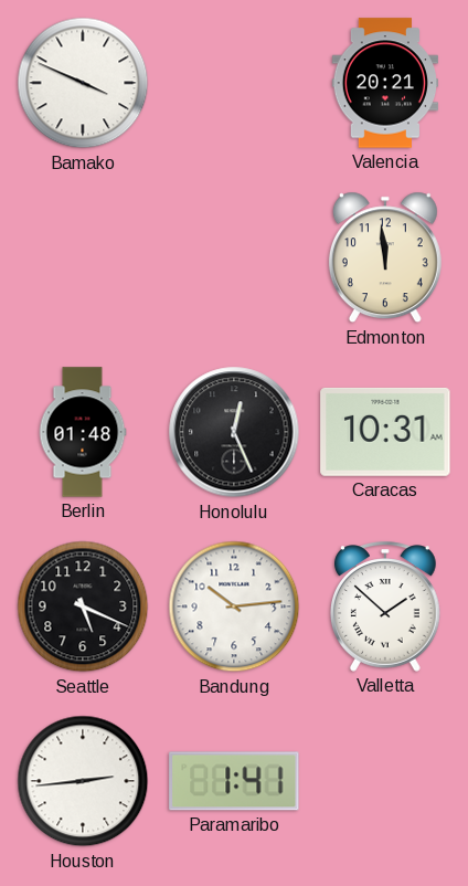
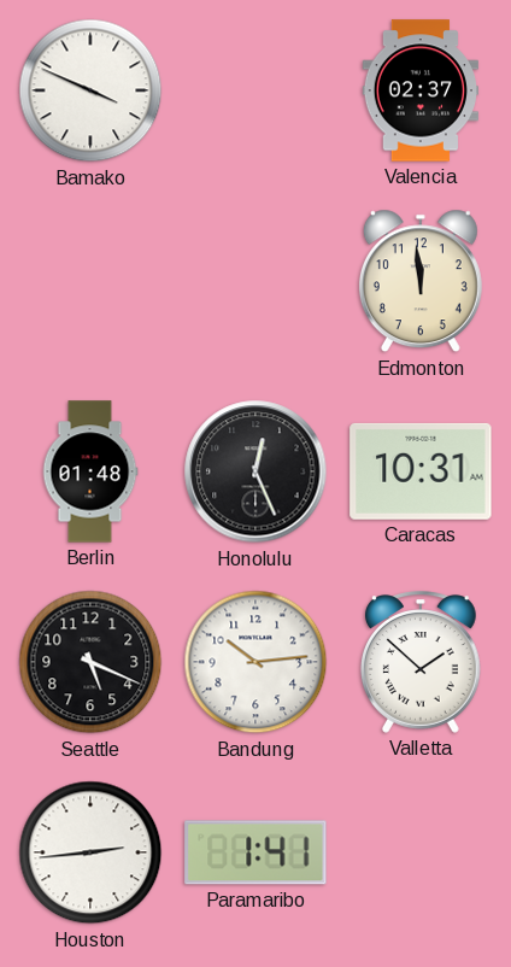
Valencia: 20:21 -> 02:37 (419, 90)
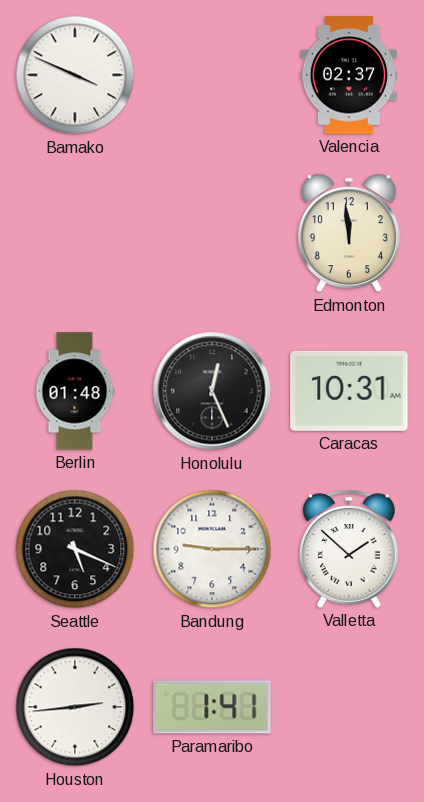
Bandung: 10:14 -> 9:15 (212, 549)
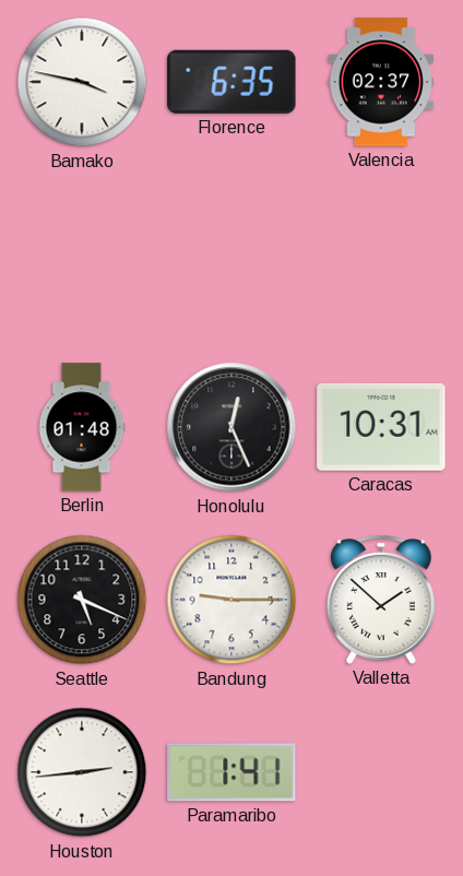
Bamako: 3:49 -> 3:47 (82, 82)
Florence: none -> 6:35 (231, 82)
Edmonton: 11:59 -> none (349, 233)
